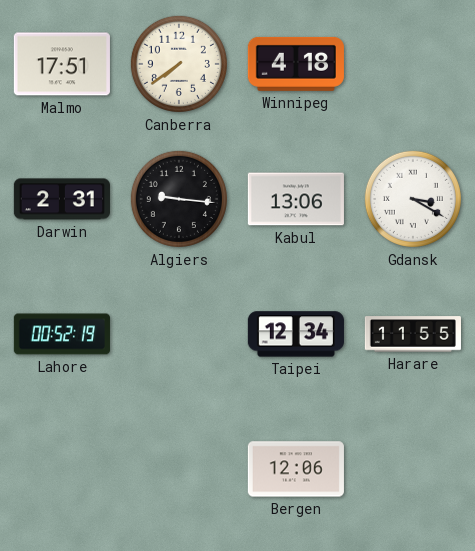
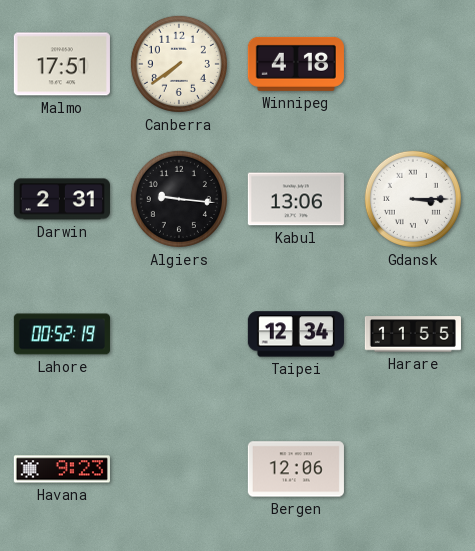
Gdansk: 3:20 -> 3:15 (413, 199)
Havana: none -> 9:23 (62, 469)
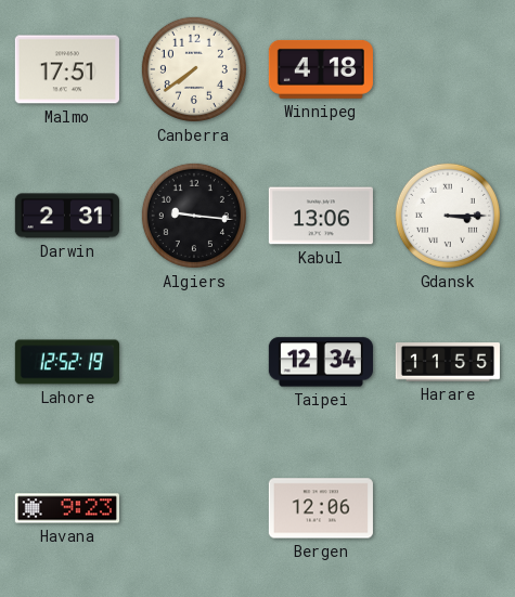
Lahore: 00:52 -> 12:52 (67, 362)
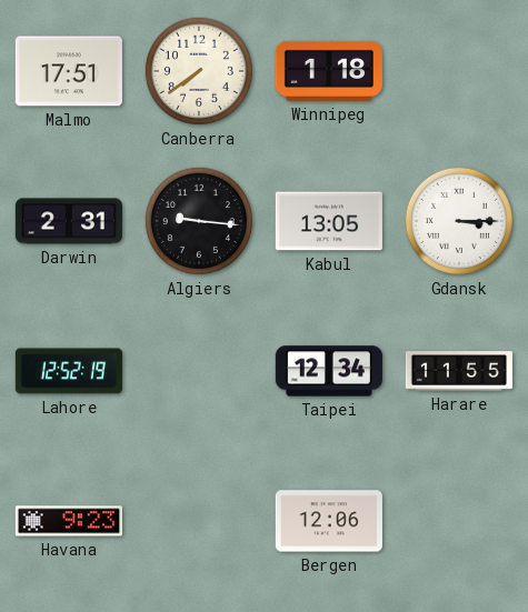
Winnipeg: 4:18 -> 1:18 (329, 71)
Kabul: 13:06 -> 13:05 (329, 221)
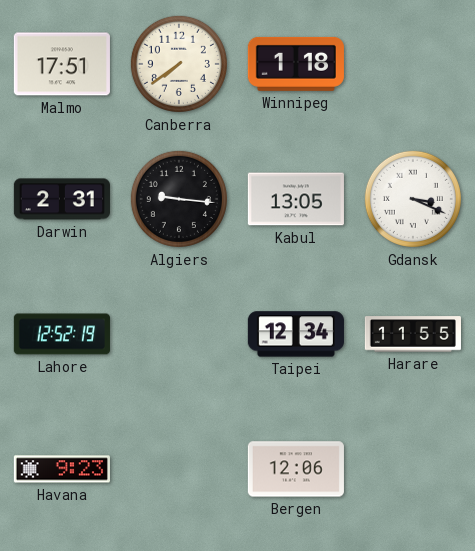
Gdansk: 3:15 -> 3:19 (413, 199)
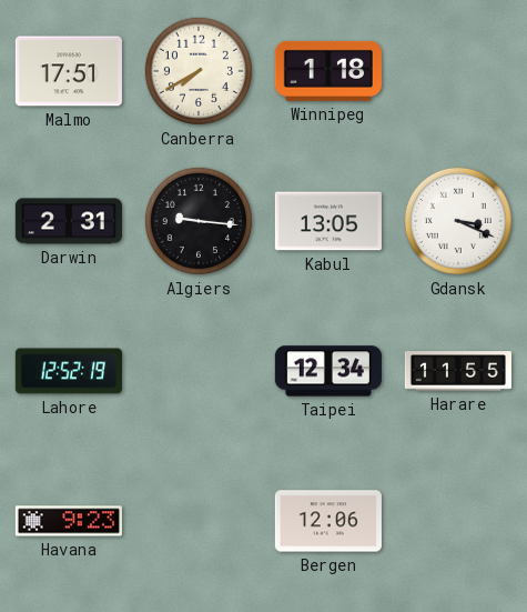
Canberra: 7:39 -> 7:40 (199, 71)
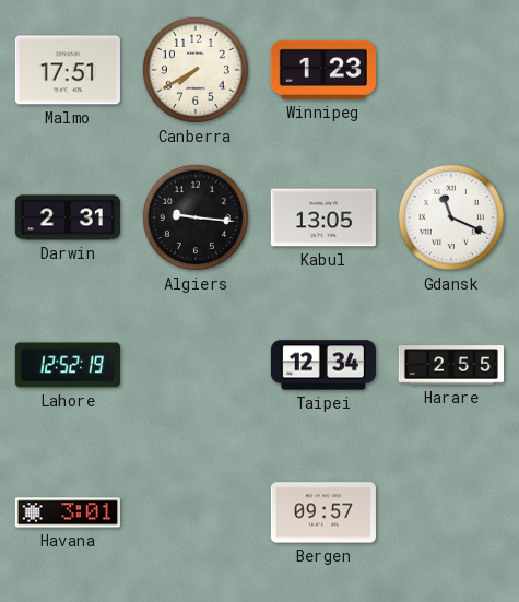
Winnipeg: 1:18 -> 1:23 (323, 70)
Gdansk: 3:19 -> 11:19 (451, 217)
Harare: 11:55 -> 2:55 (451, 365)
Havana: 9:23 -> 3:01 (68, 512)
Bergen: 12:06 -> 09:57 (323, 512)
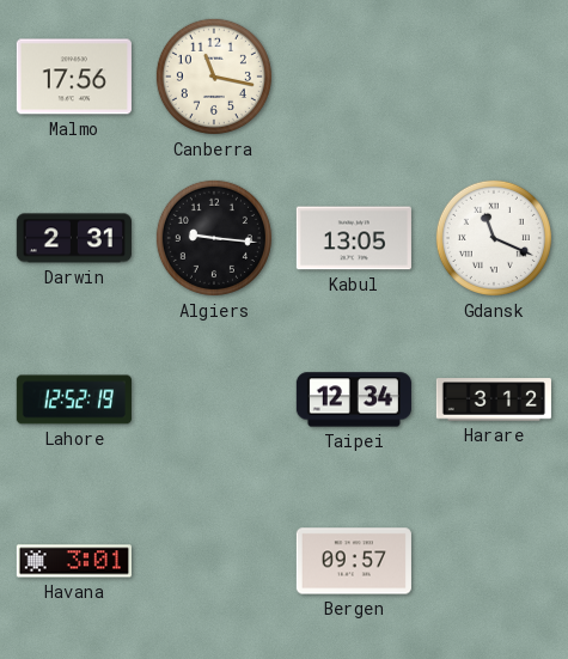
Malmo: 17:51 -> 17:56 (74, 77)
Canberra: 7:40 -> 11:17 (214, 77)
Winnipeg: 1:23 -> none (323, 70)
Harare: 2:55 -> 3:12 (494, 399)
